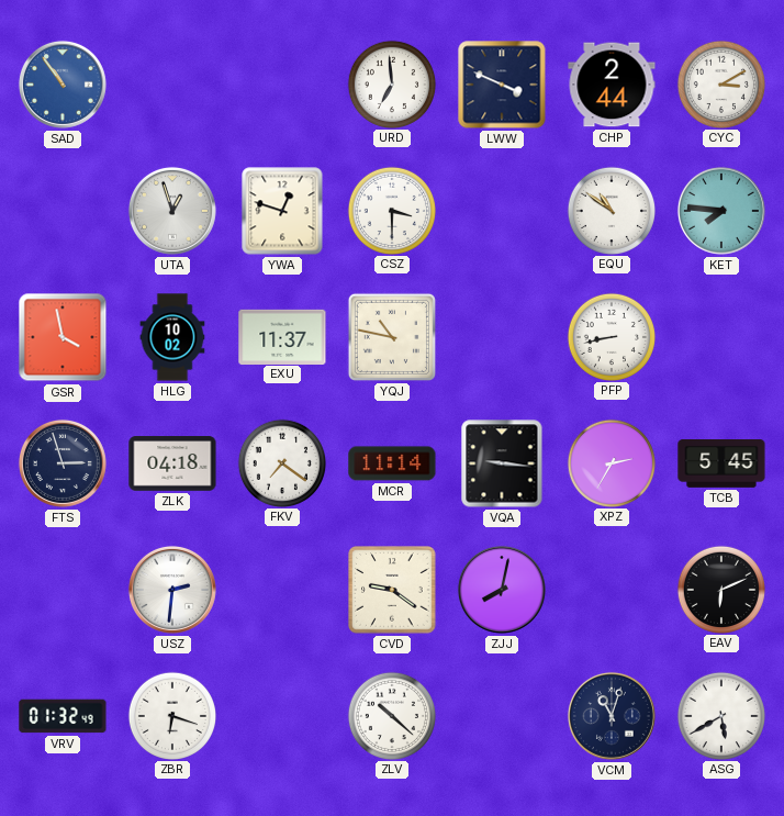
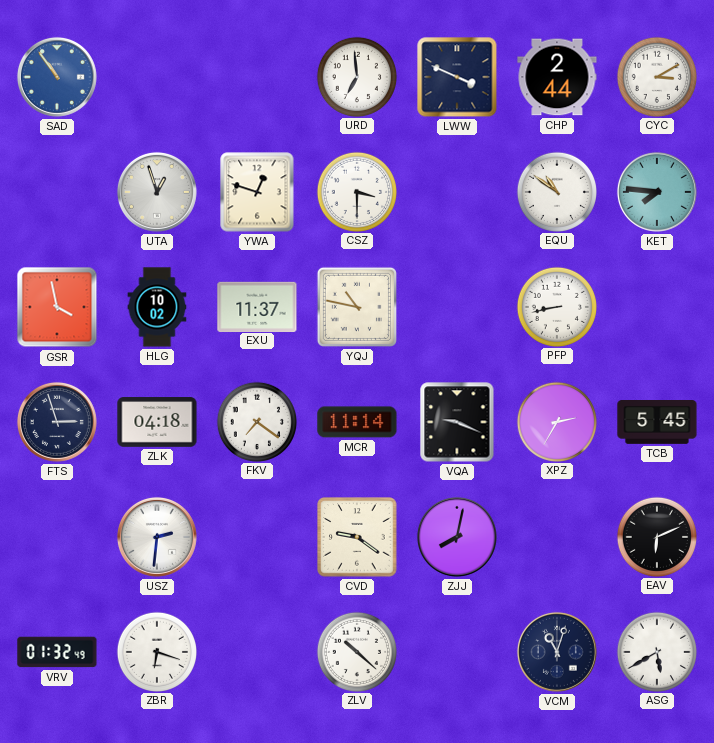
VQA: 9:16 -> 9:19 (457, 422)
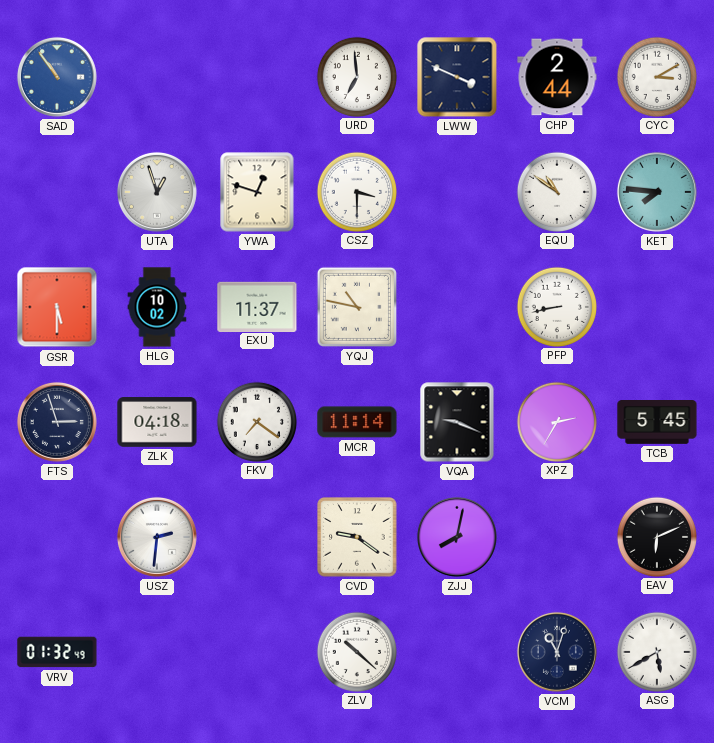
GSR: 3:58 -> 5:30 (57, 307)
ZBR: 6:18 -> none (156, 651)
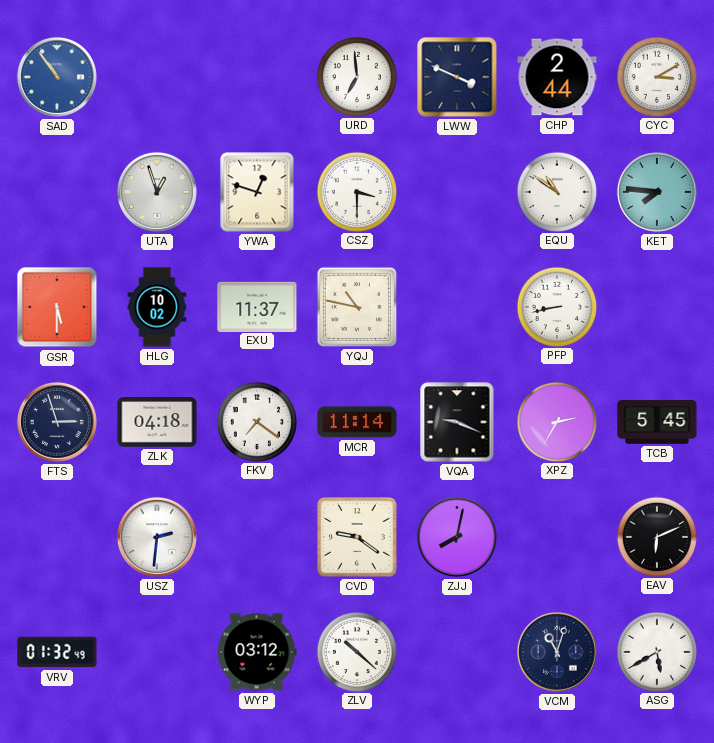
WYP: none -> 03:12 (257, 652)
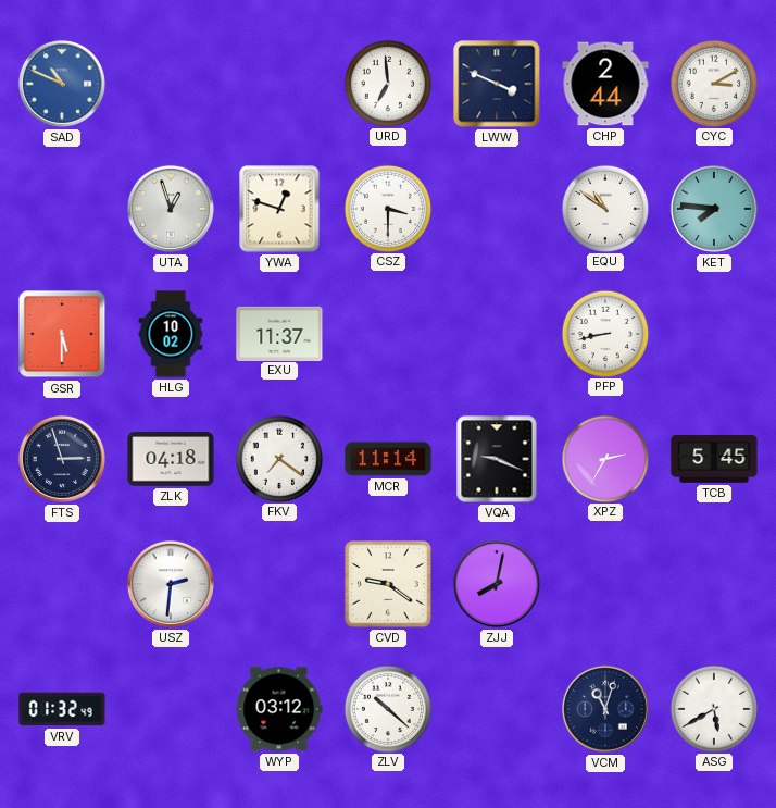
SAD: 10:54 -> 10:49 (62, 84)
YQJ: 10:47 -> none (357, 307)
EAV: 6:11 -> none (656, 536)
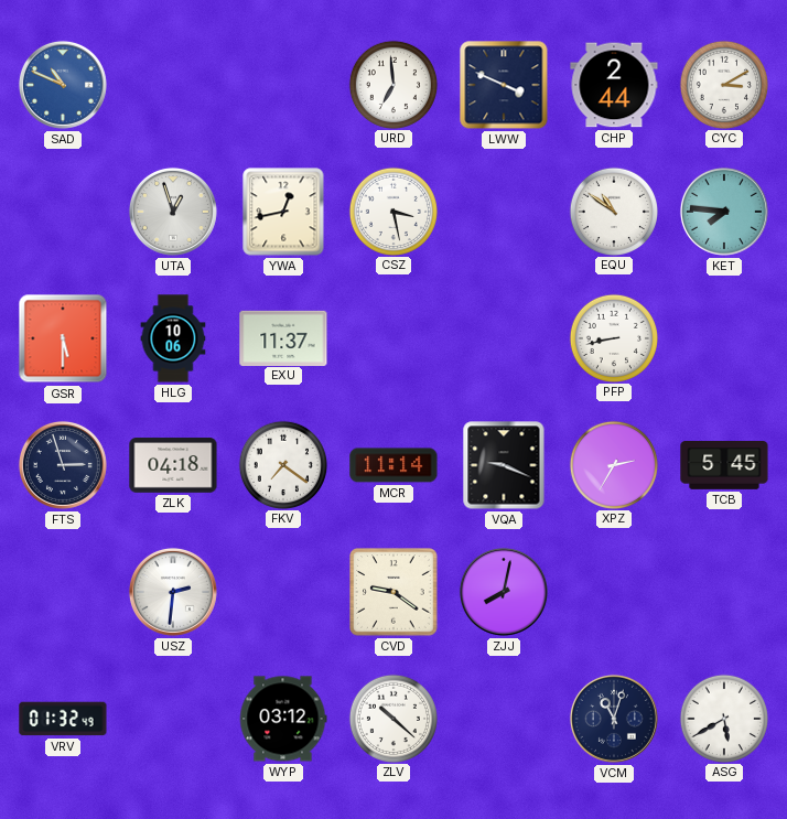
YWA: 12:48 -> 12:43 (283, 212)
CSZ: 3:30 -> 3:28 (392, 211)
HLG: 10:02 -> 10:06 (173, 338)
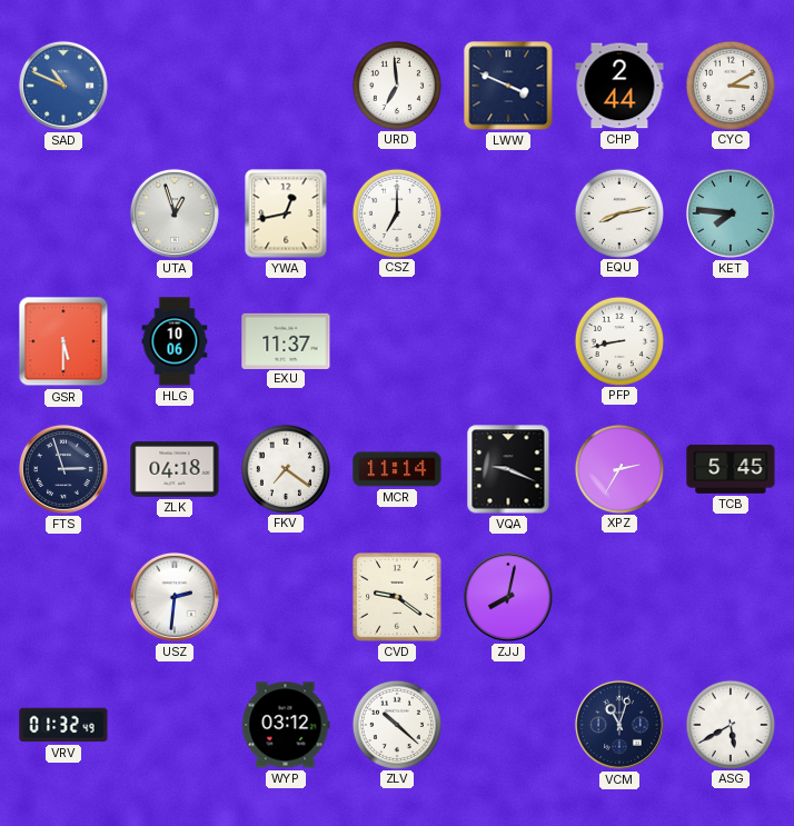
CSZ: 3:28 -> 7:00 (396, 212)
EQU: 10:51 -> 8:13 (618, 212)
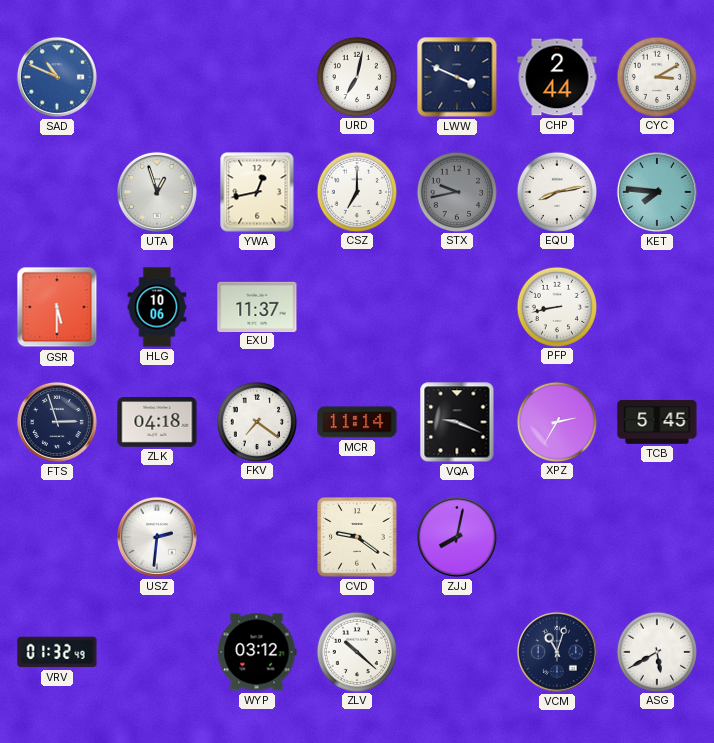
URD: 6:59 -> 7:02 (356, 76)
STX: none -> 9:43 (456, 191)
